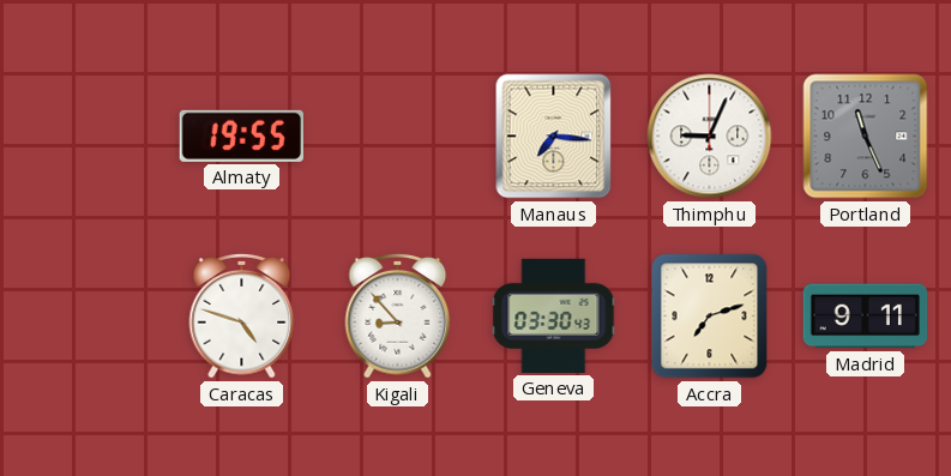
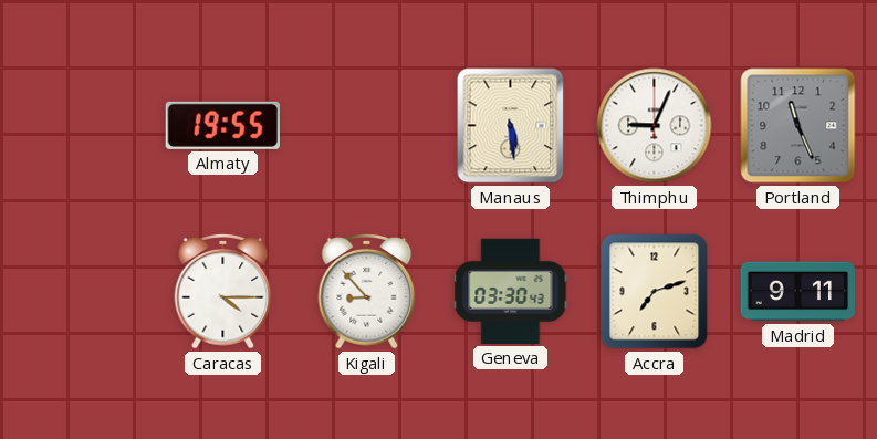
Manaus: 7:16 -> 5:29 (511, 126)
Caracas: 4:48 -> 4:15 (223, 291)
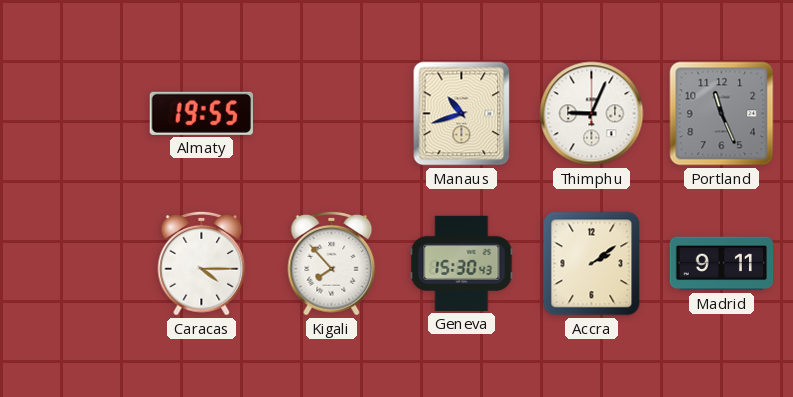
Manaus: 5:29 -> 10:42 (462, 114)
Kigali: 8:53 -> 7:53 (332, 263)
Geneva: 03:30 -> 15:30 (462, 263)
Accra: 7:12 -> 2:09 (592, 264)
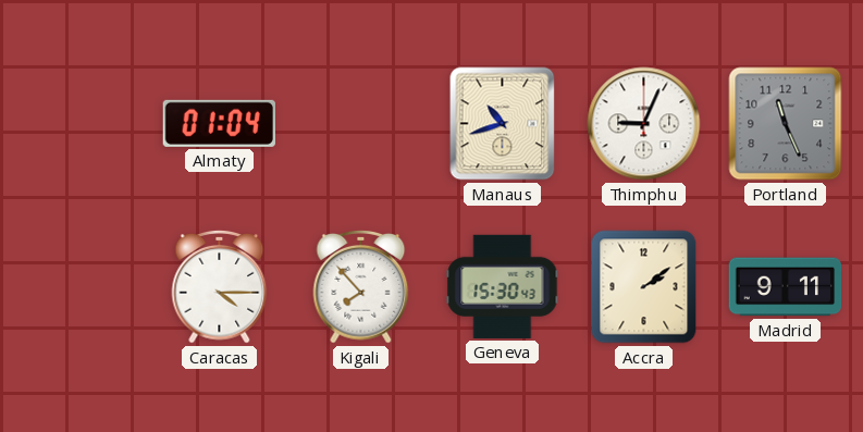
Almaty: 19:55 -> 01:04 (219, 123)
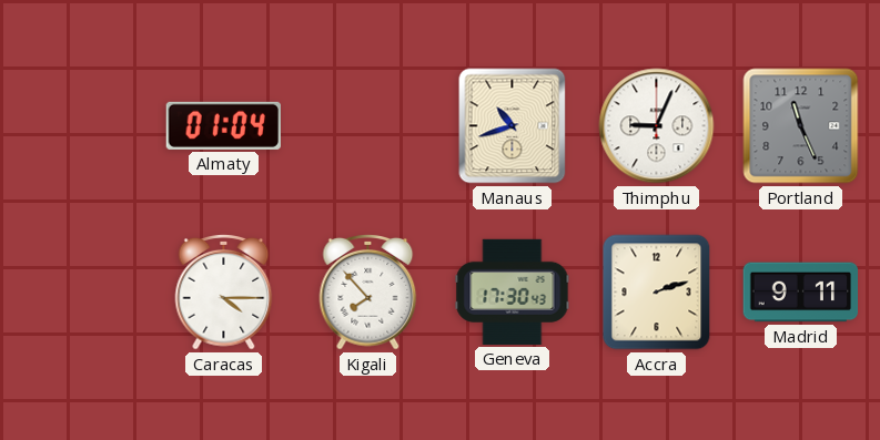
Geneva: 15:30 -> 17:30 (513, 291)
Accra: 2:09 -> 2:12 (657, 293)
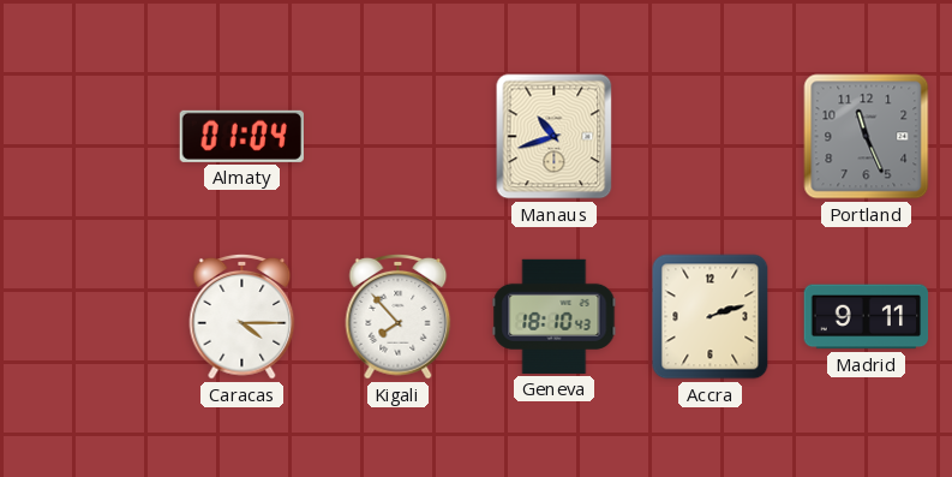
Thimphu: 9:04 -> none (657, 126)
Geneva: 17:30 -> 18:10 (555, 316)
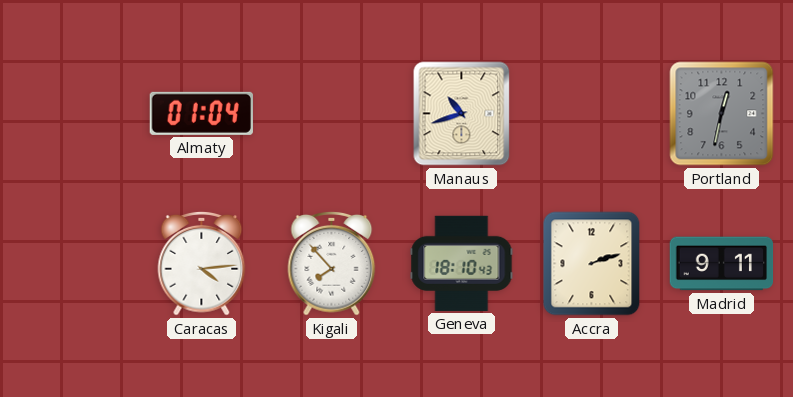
Portland: 11:26 -> 12:32 (722, 114)
Caracas: 4:15 -> 4:14 (202, 263)
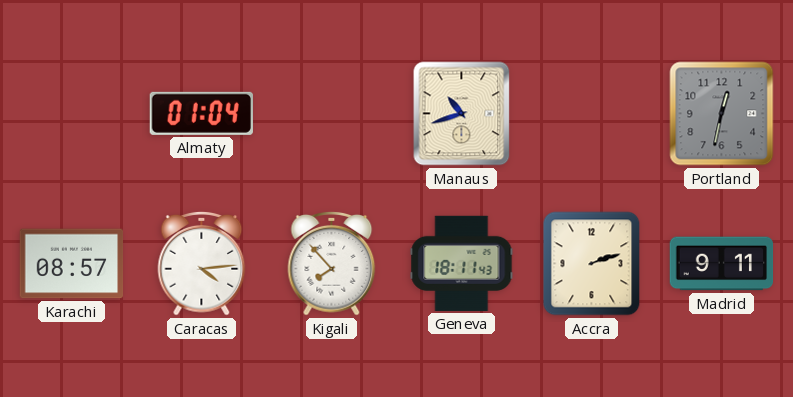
Karachi: none -> 08:57 (72, 264)
Geneva: 18:10 -> 18:11 (462, 263)
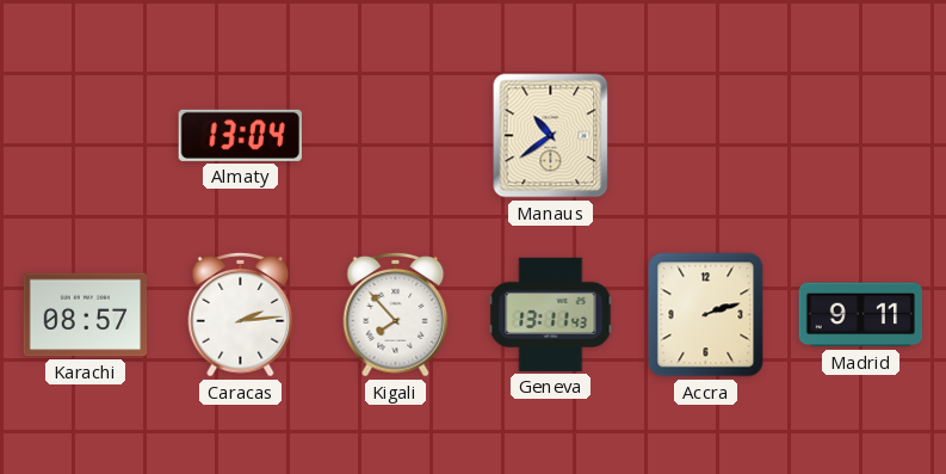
Almaty: 01:04 -> 13:04 (240, 135)
Manaus: 10:42 -> 10:39 (551, 136)
Portland: 12:32 -> none (722, 114)
Caracas: 4:14 -> 2:14 (241, 314)
Geneva: 18:11 -> 13:11 (551, 314)
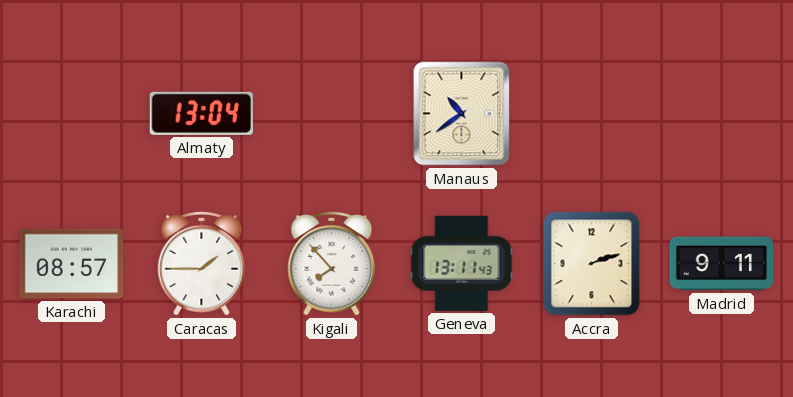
Caracas: 2:14 -> 1:45 (202, 263)
